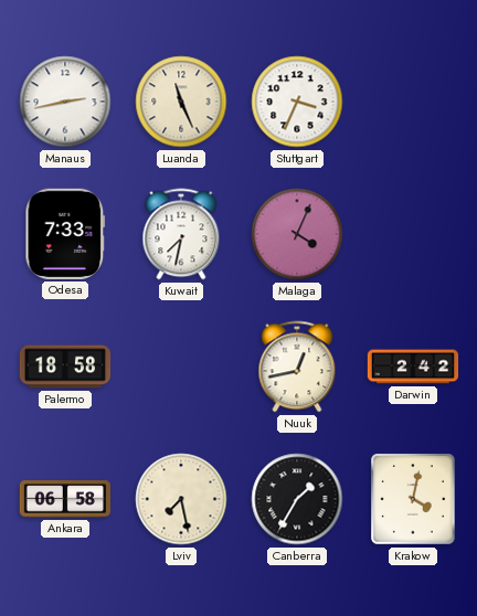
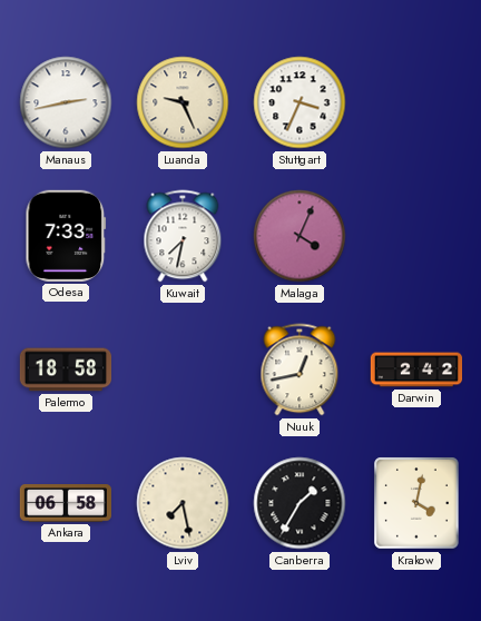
Luanda: 11:26 -> 9:26 (183, 102)
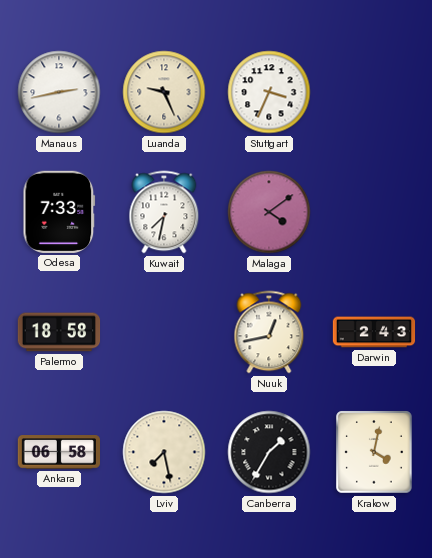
Malaga: 4:04 -> 4:09 (269, 212)
Darwin: 2:42 -> 2:43 (374, 332)
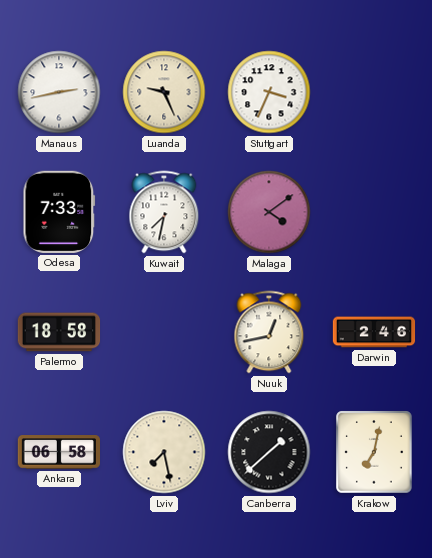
Darwin: 2:43 -> 2:46 (374, 332)
Canberra: 1:35 -> 1:38 (269, 452)
Krakow: 4:02 -> 7:02 (374, 452)
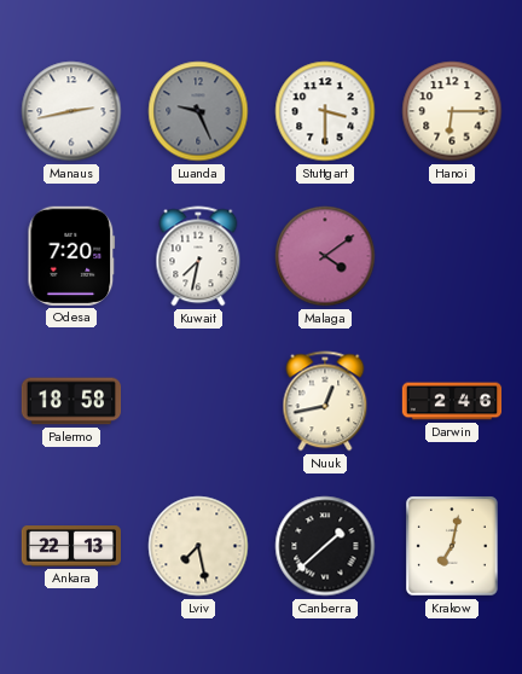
Luanda dial: cream -> grey (198, 111)
Stuttgart: 3:34 -> 3:30 (325, 111)
Hanoi: none -> 6:15 (452, 111)
Odesa: 7:33 -> 7:20 (71, 256)
Ankara: 06:58 -> 22:13 (70, 546)
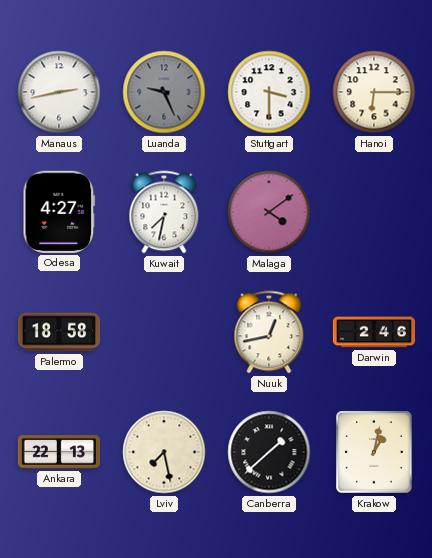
Odesa: 7:20 -> 4:27 (59, 212)
Krakow: 7:02 -> 1:02 (374, 452)
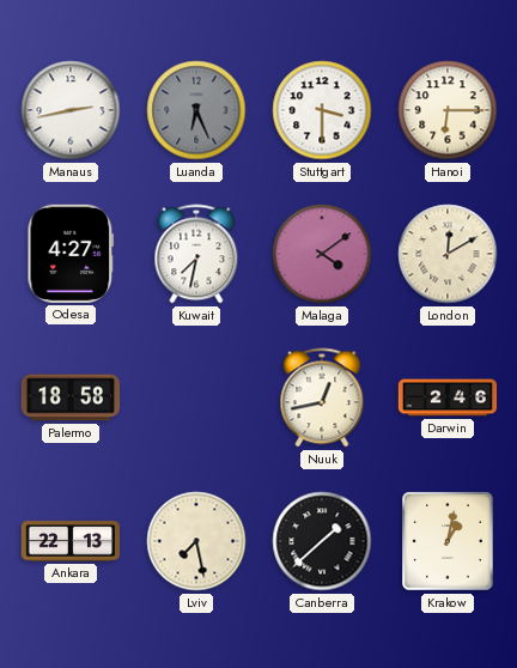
Luanda: 9:26 -> 6:26 (196, 110)
London: none -> 12:10 (448, 254)
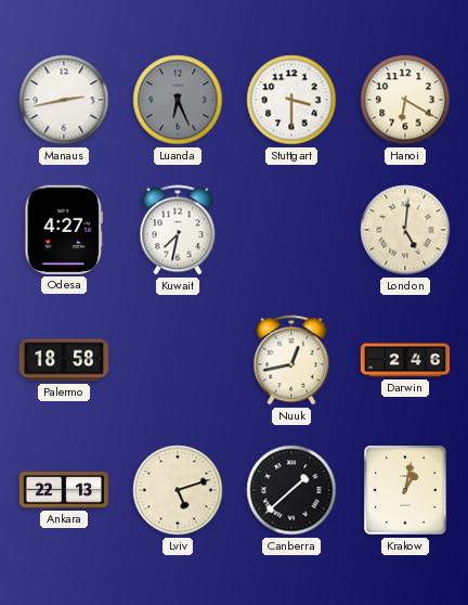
Hanoi: 6:15 -> 6:20 (405, 100)
Malaga: 4:09 -> none (322, 254)
London: 12:10 -> 5:01 (405, 230)
Lviv: 7:28 -> 5:12 (178, 490)
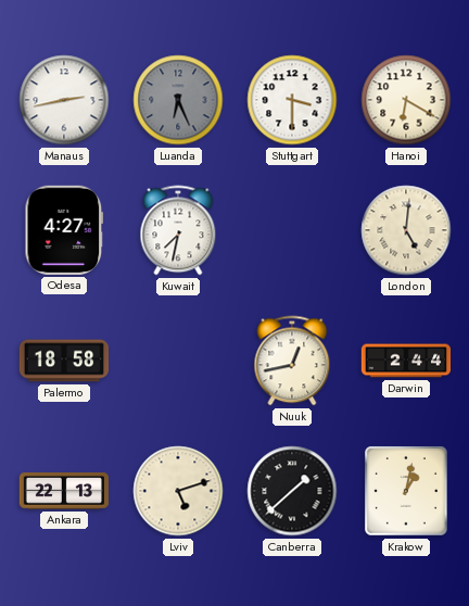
Darwin: 2:46 -> 2:44 (406, 361)
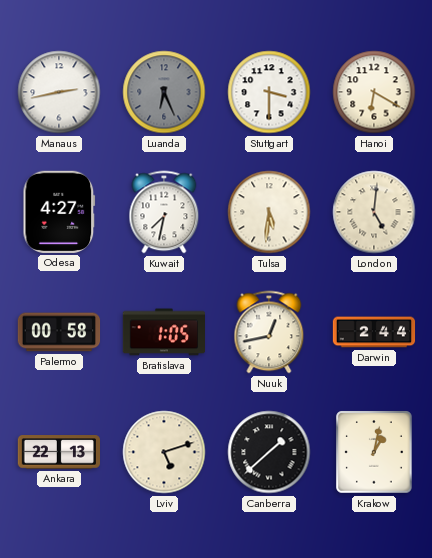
Tulsa: none -> 5:31 (269, 212)
Palermo: 18:58 -> 00:58 (59, 332)
Bratislava: none -> 1:05 (163, 332)
